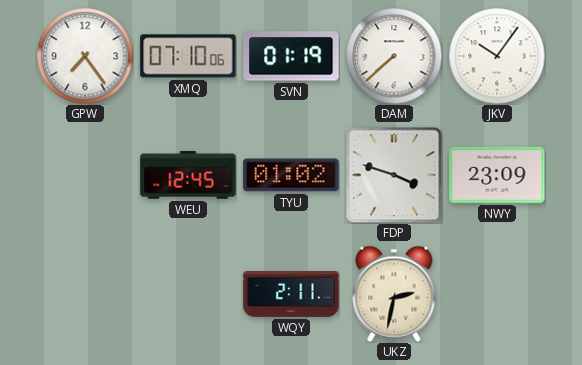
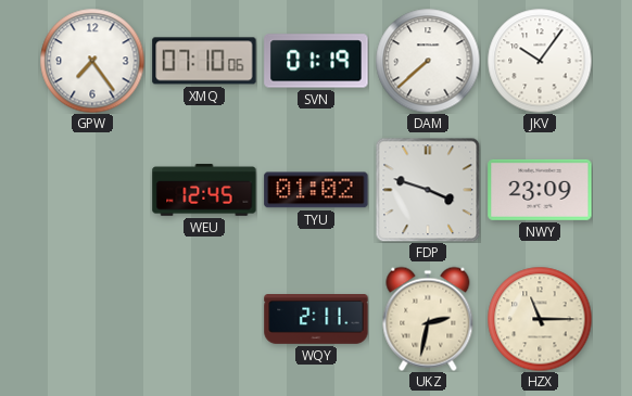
HZX: none -> 11:15 (540, 319)
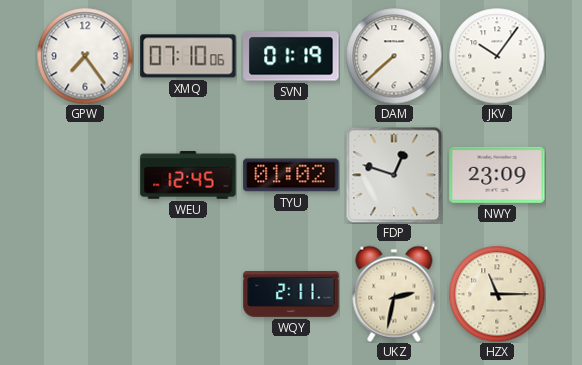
FDP: 3:48 -> 12:48 (394, 175)
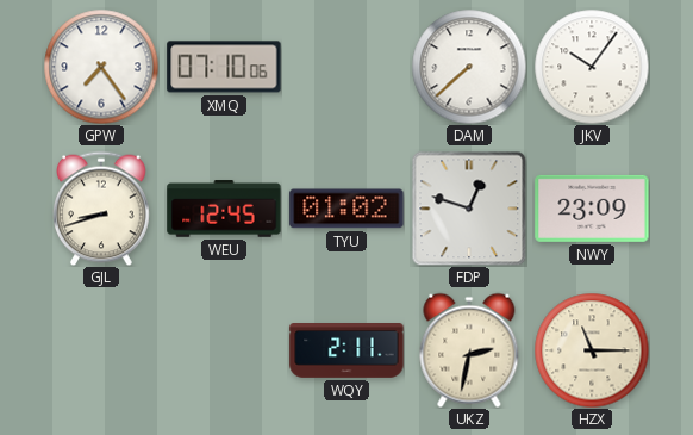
SVN: 01:19 -> none (291, 56)
GJL: none -> 8:42 (101, 209)
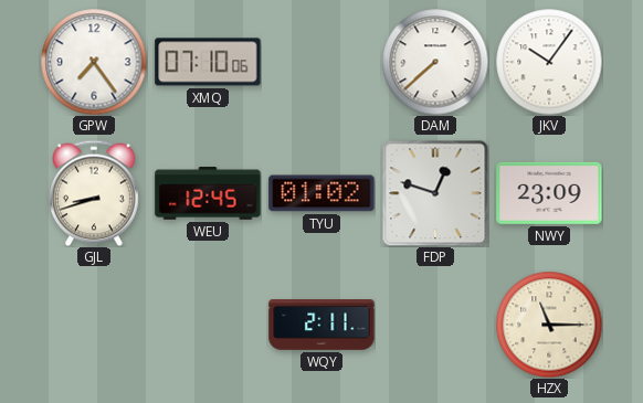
UKZ: 2:32 -> none (469, 350)
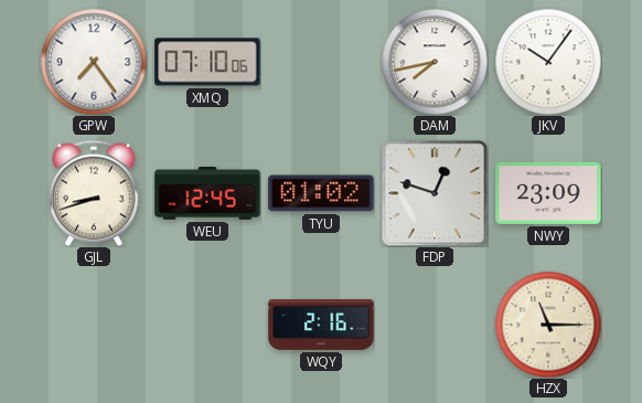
DAM: 7:38 -> 7:43 (435, 62)
WQY: 2:11 -> 2:16 (321, 326)
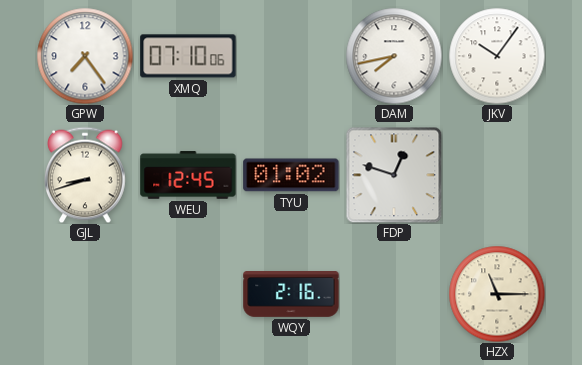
NWY: 23:09 -> none (548, 193)
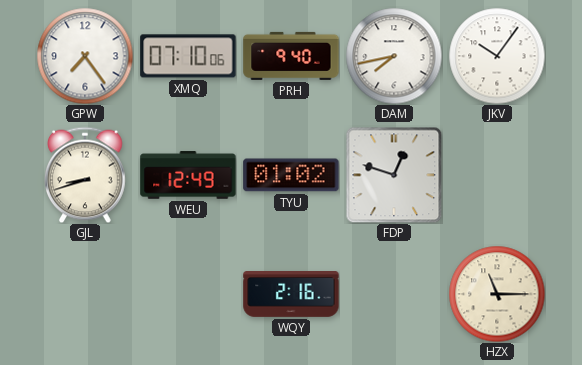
PRH: none -> 9:40 (291, 56)
WEU: 12:45 -> 12:49 (188, 175)
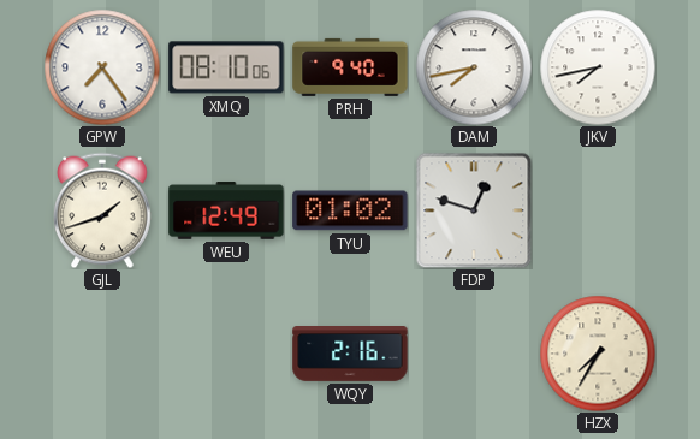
XMQ: 07:10 -> 08:10 (226, 67)
JKV: 10:06 -> 7:43 (598, 67)
GJL: 8:42 -> 1:42 (102, 210)
HZX: 11:15 -> 7:35 (598, 354)
